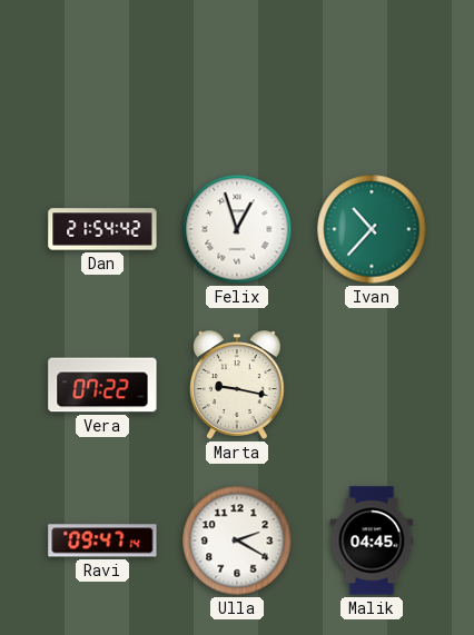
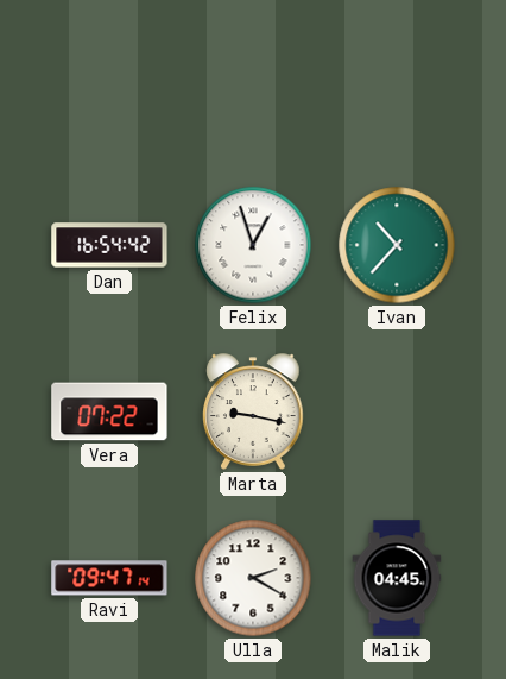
Dan: 21:54 -> 16:54 (109, 245)
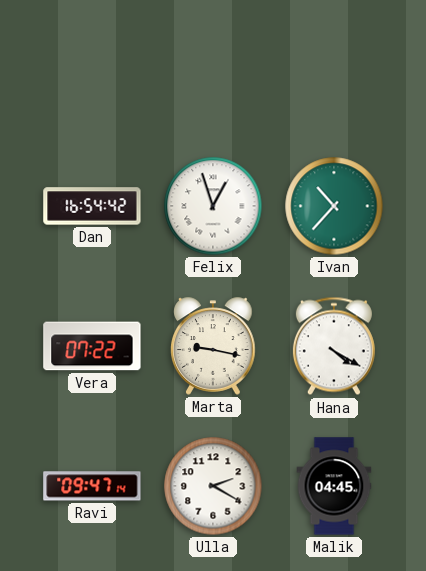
Hana: none -> 4:20 (334, 346)
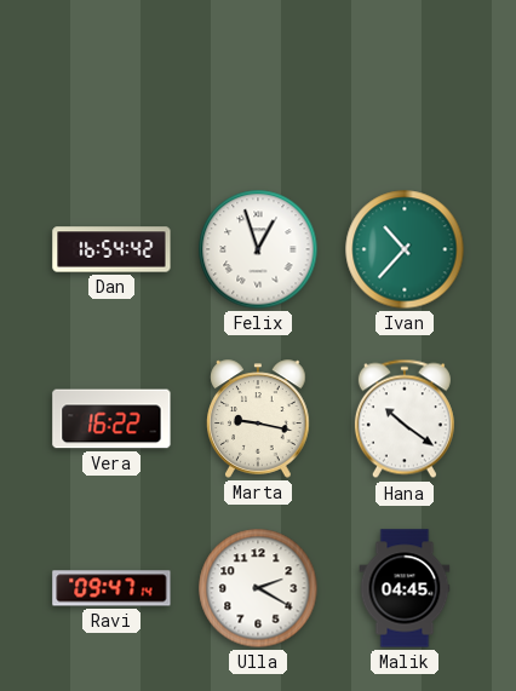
Vera: 07:22 -> 16:22 (111, 419)
Hana: 4:20 -> 10:21 (405, 419)
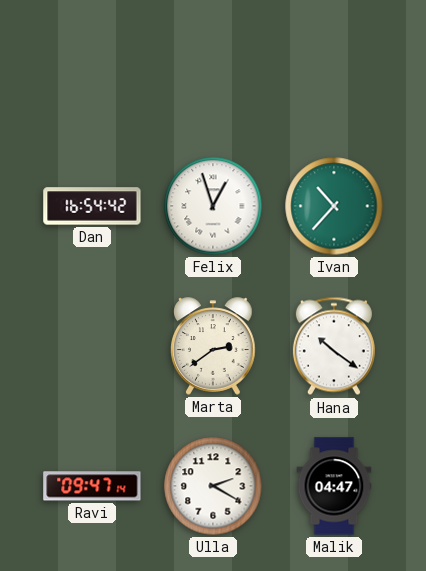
Vera: 16:22 -> none (111, 419)
Marta: 9:17 -> 2:39 (213, 346)
Malik: 04:45 -> 04:47 (334, 486)
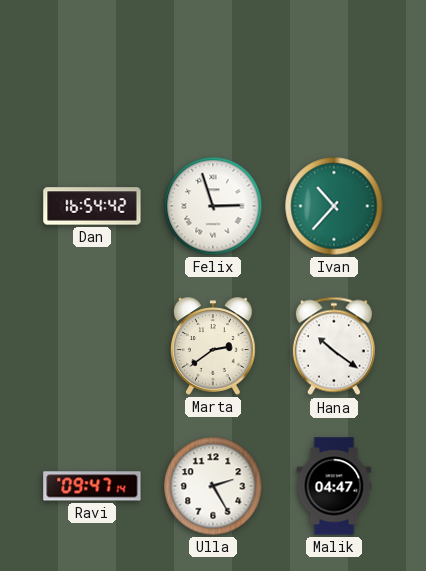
Felix: 12:57 -> 2:57 (213, 206)
Ulla: 2:20 -> 2:25 (213, 486)
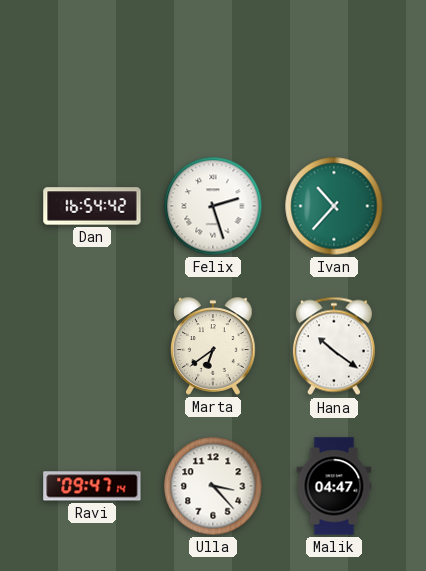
Felix: 2:57 -> 2:27 (213, 206)
Marta: 2:39 -> 6:39 (213, 346)
Ulla: 2:25 -> 3:23 (213, 486)
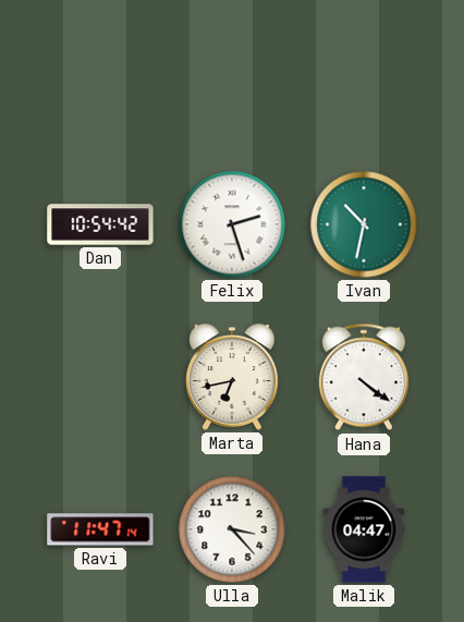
Dan: 16:54 -> 10:54 (100, 224)
Ivan: 10:37 -> 10:32 (364, 224)
Marta: 6:39 -> 6:43 (232, 377)
Hana: 10:21 -> 4:21 (364, 377)
Ravi: 09:47 -> 11:47 (100, 529)
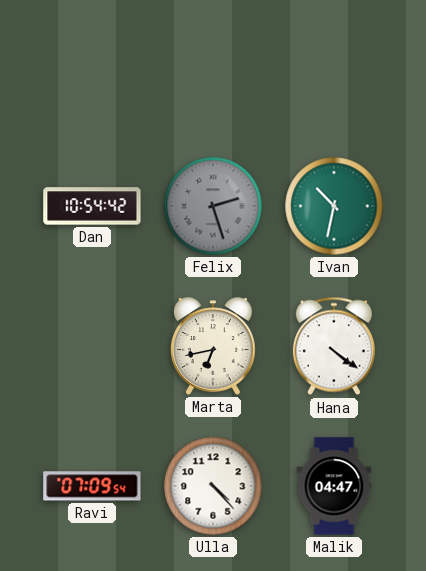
Felix dial: white -> grey (213, 206)
Ravi: 11:47 -> 07:09 (92, 486)
Ulla: 3:23 -> 4:23 (213, 486)
